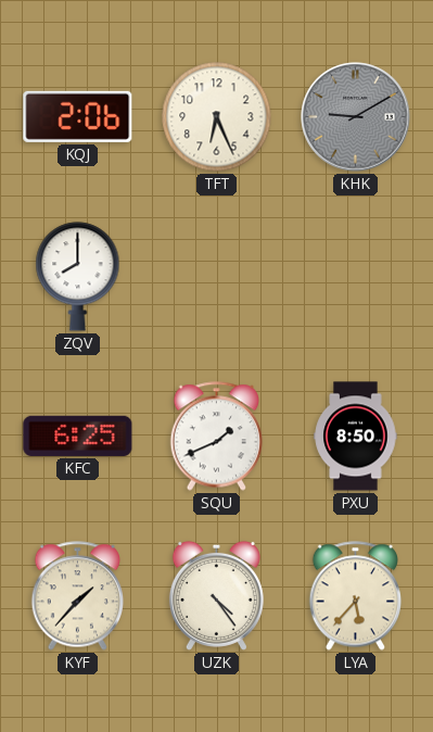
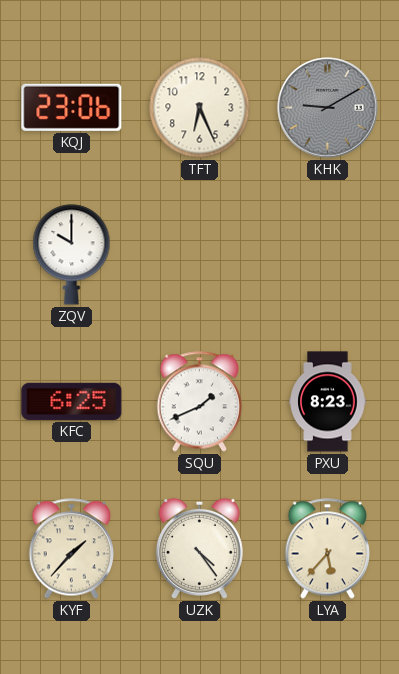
KQJ: 2:06 -> 23:06 (72, 107)
ZQV: 8:00 -> 10:00 (72, 255)
PXU: 8:50 -> 8:23 (328, 402)
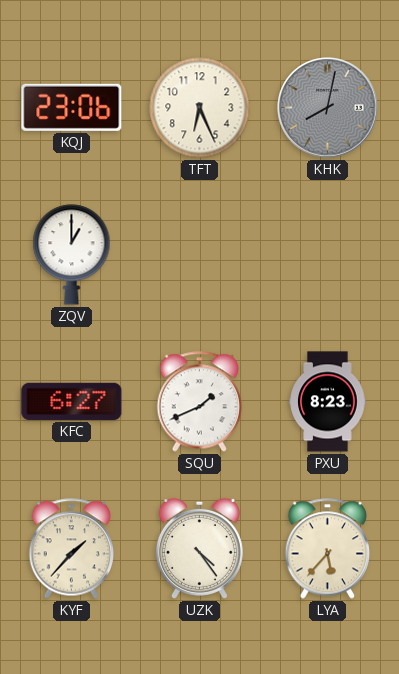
KHK: 9:10 -> 8:02 (328, 108)
ZQV: 10:00 -> 1:00 (72, 255)
KFC: 6:25 -> 6:27 (72, 401)
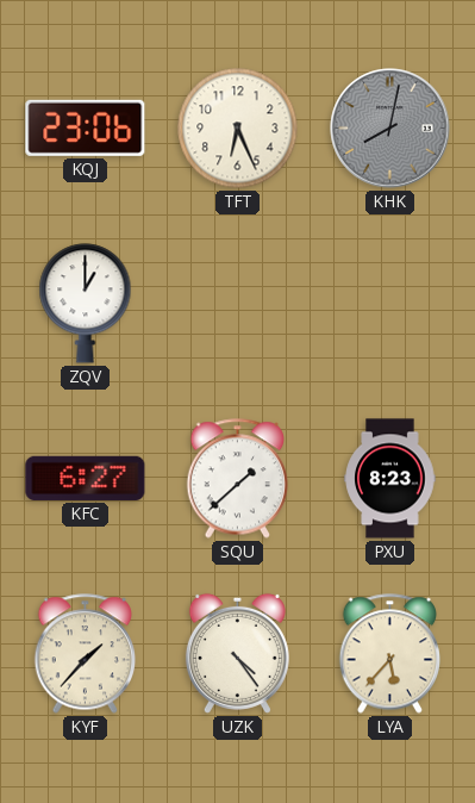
SQU: 1:41 -> 1:38 (238, 479)
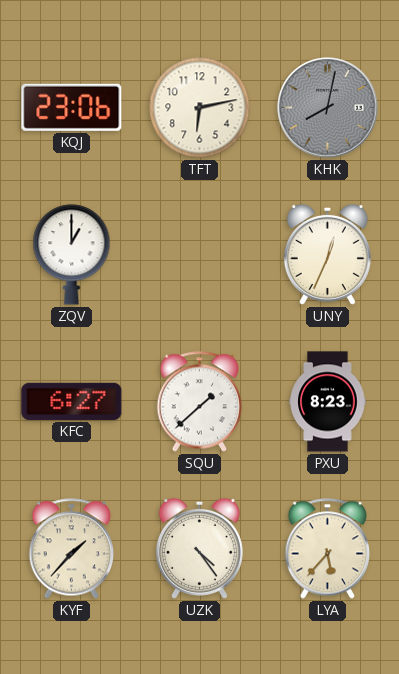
TFT: 6:26 -> 6:13 (200, 108)
UNY: none -> 12:34 (327, 254)
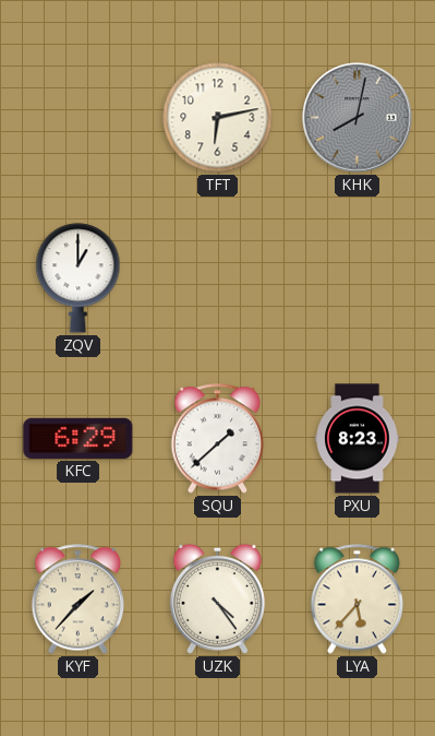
KQJ: 23:06 -> none (72, 107)
UNY: 12:34 -> none (327, 254)
KFC: 6:27 -> 6:29 (78, 438)
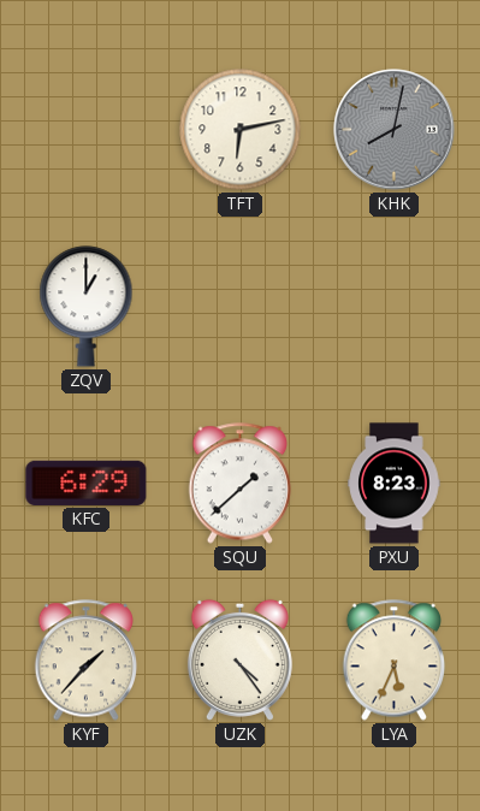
LYA: 5:37 -> 5:34 (395, 661)
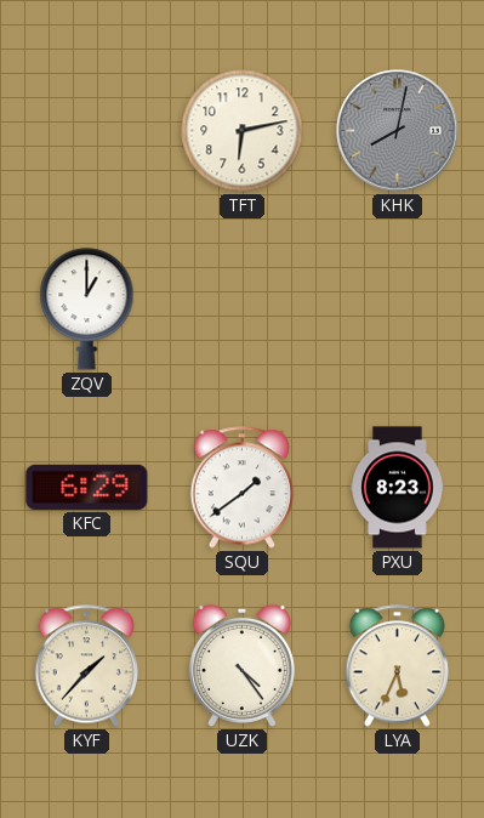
SQU: 1:38 -> 1:39 (243, 488)
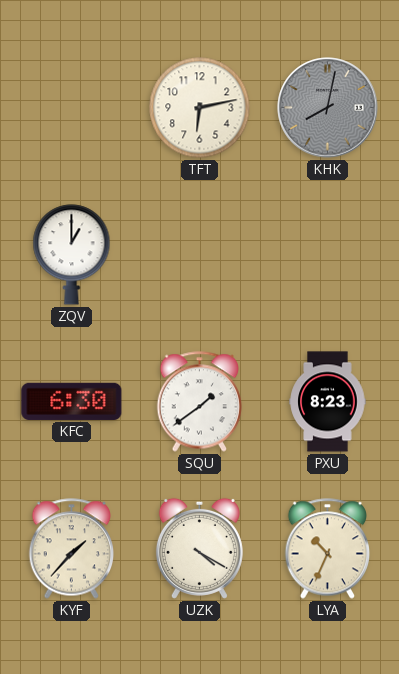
KFC: 6:29 -> 6:30 (72, 401)
UZK: 4:24 -> 4:20 (199, 548)
LYA: 5:34 -> 10:34 (328, 549)
